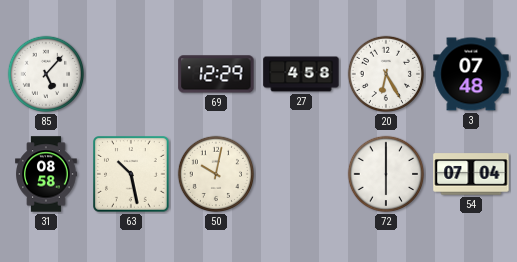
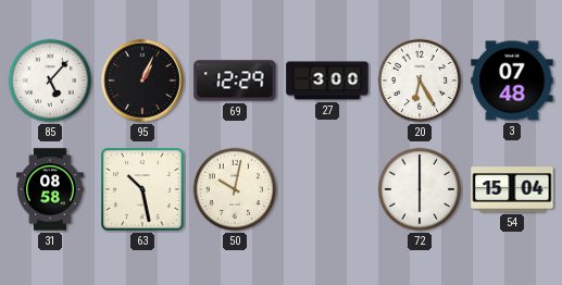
95: none -> 1:04 (142, 80)
27: 4:58 -> 3:00 (327, 80)
54: 07:04 -> 15:04 (512, 189)
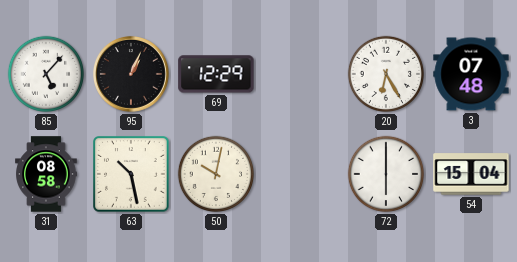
27: 3:00 -> none (327, 80)
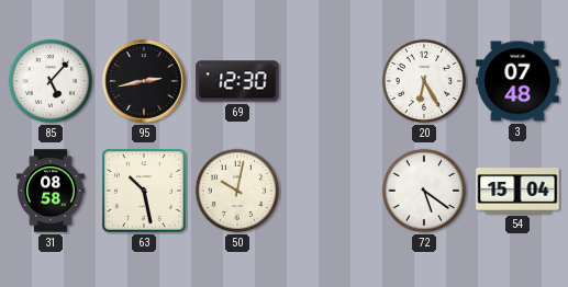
95: 1:04 -> 2:43 (144, 81)
69: 12:29 -> 12:30 (237, 81)
72: 6:00 -> 5:21 (424, 191)
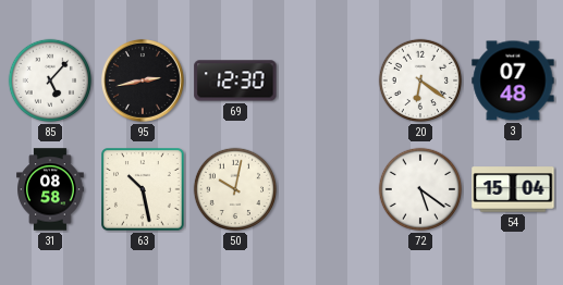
20: 6:25 -> 6:21 (420, 80)
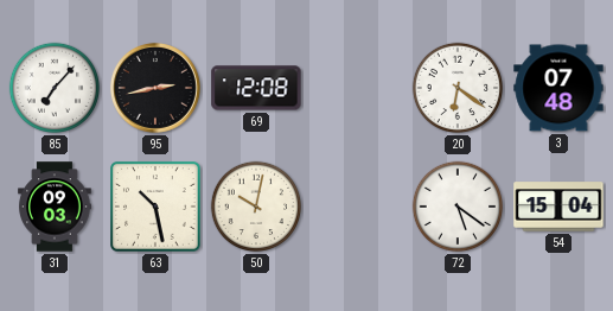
85: 5:07 -> 7:07 (55, 88)
69: 12:30 -> 12:08 (256, 88)
31: 08:58 -> 09:03 (56, 207)
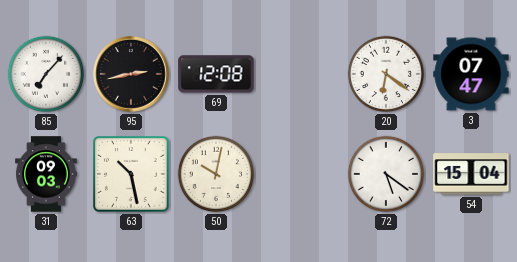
3: 07:48 -> 07:47 (471, 74)
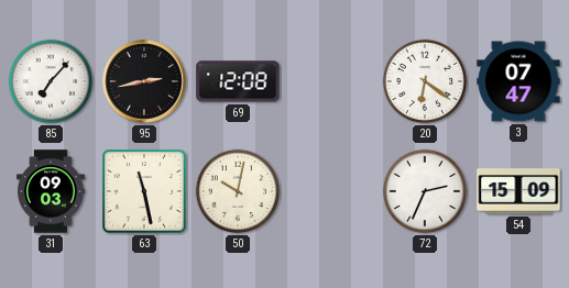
63: 10:28 -> 11:28 (145, 192)
72: 5:21 -> 2:34 (425, 191)
54: 15:04 -> 15:09 (518, 191)
